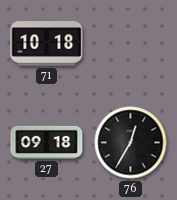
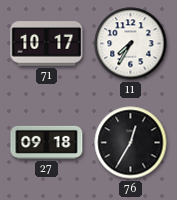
71: 10:18 -> 10:17 (47, 44)
11: none -> 7:35 (131, 44)
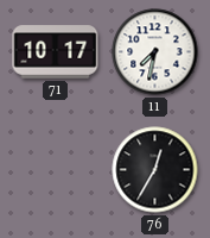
11: 7:35 -> 7:32 (155, 52)
27: 09:18 -> none (47, 142)
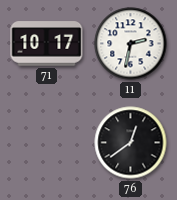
11: 7:32 -> 2:32 (131, 44)
76: 12:35 -> 12:39 (131, 143)
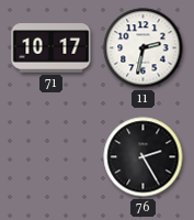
76: 12:39 -> 2:25 (144, 157)
